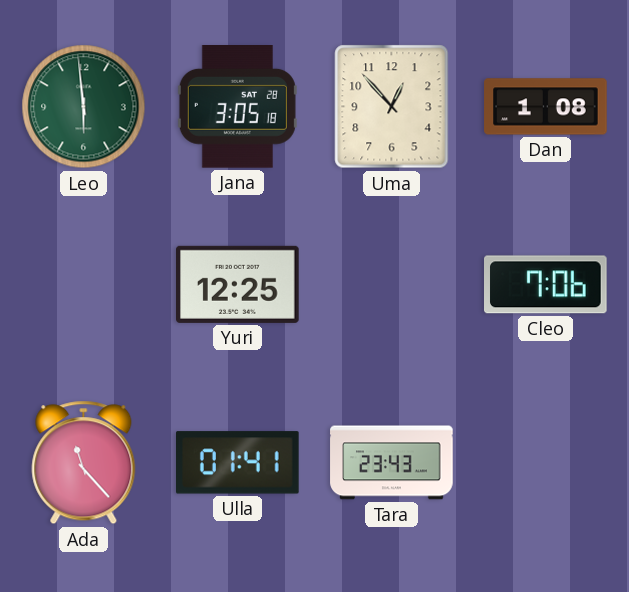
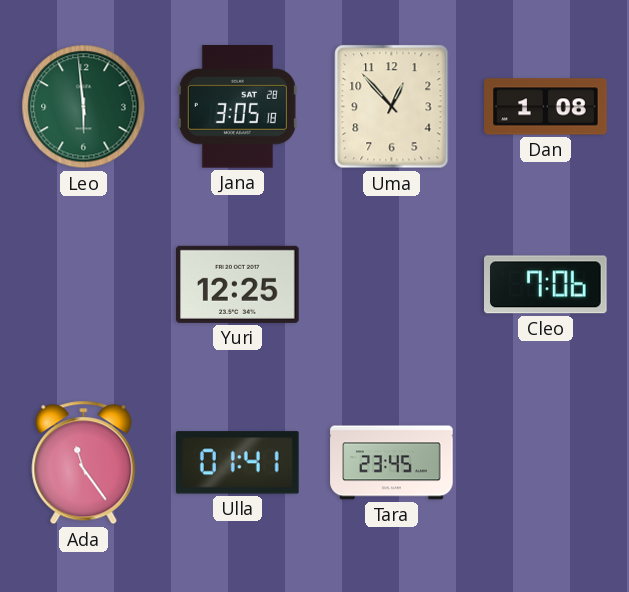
Ada: 11:23 -> 11:24 (84, 463)
Tara: 23:43 -> 23:45 (392, 463)
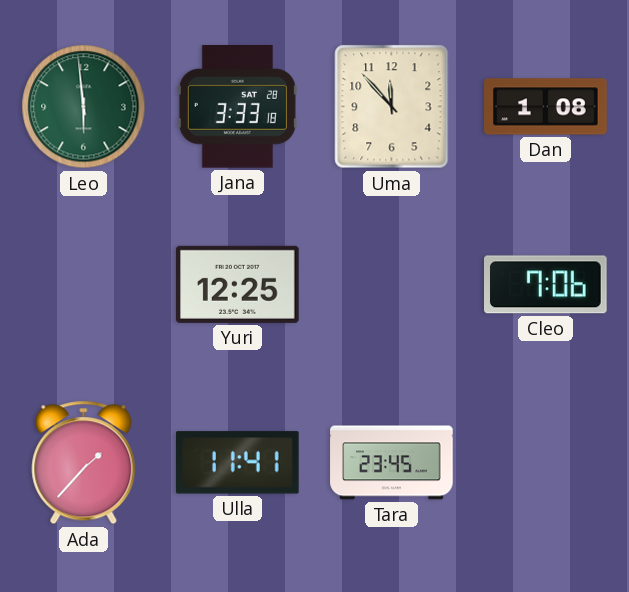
Jana: 3:05 -> 3:33 (237, 107)
Uma: 12:53 -> 11:53 (392, 107)
Ada: 11:24 -> 1:37 (84, 463)
Ulla: 01:41 -> 11:41 (238, 463)
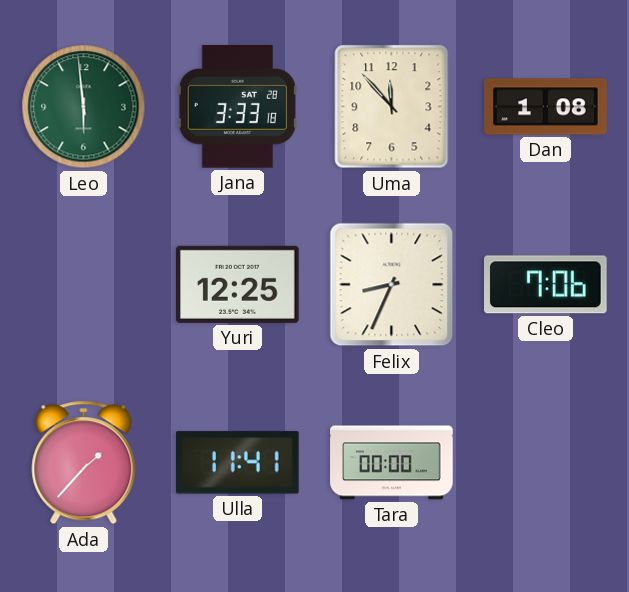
Felix: none -> 8:34 (392, 285)
Tara: 23:45 -> 00:00 (392, 463)
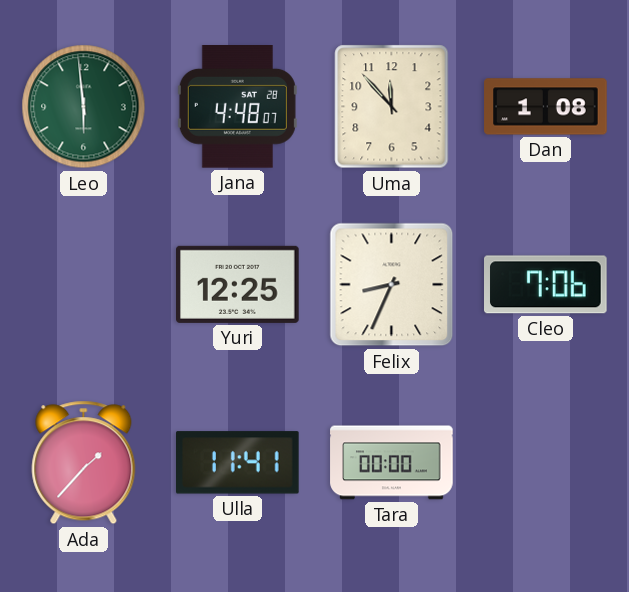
Jana: 3:33 -> 4:48 (237, 107)
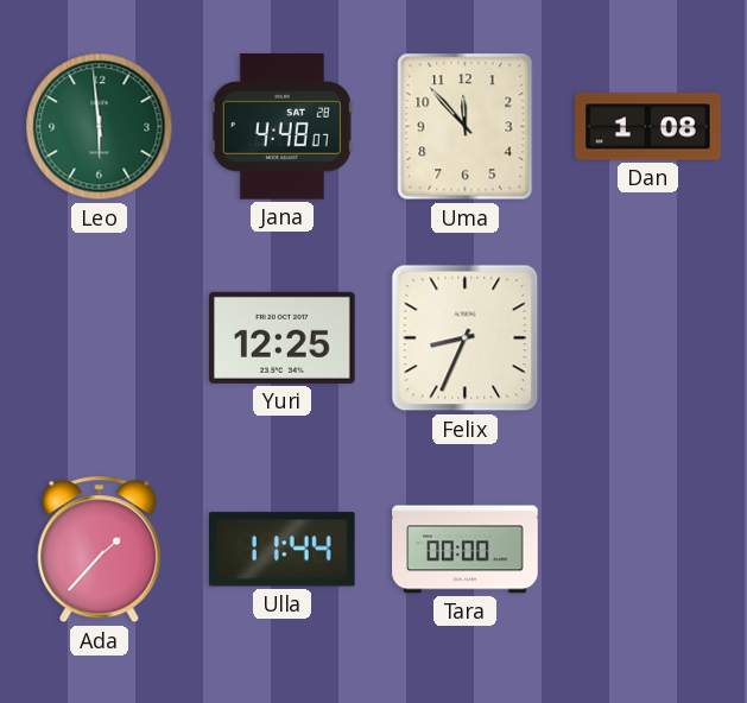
Cleo: 7:06 -> none (546, 285)
Ulla: 11:41 -> 11:44 (283, 550)
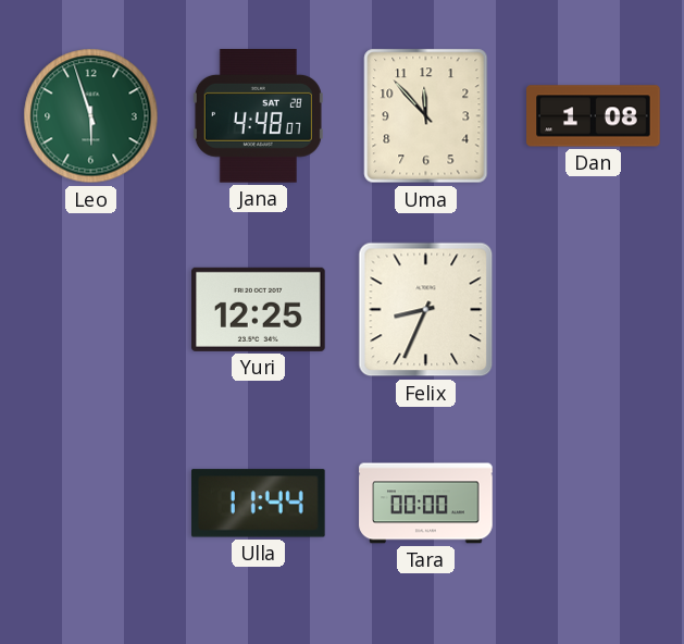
Leo: 5:59 -> 5:57 (91, 116)
Ada: 1:37 -> none (100, 550)
